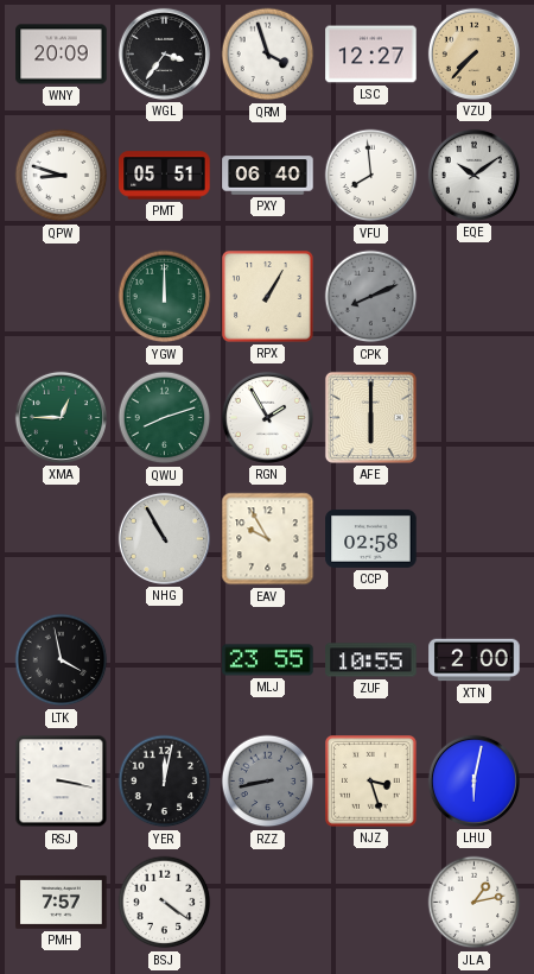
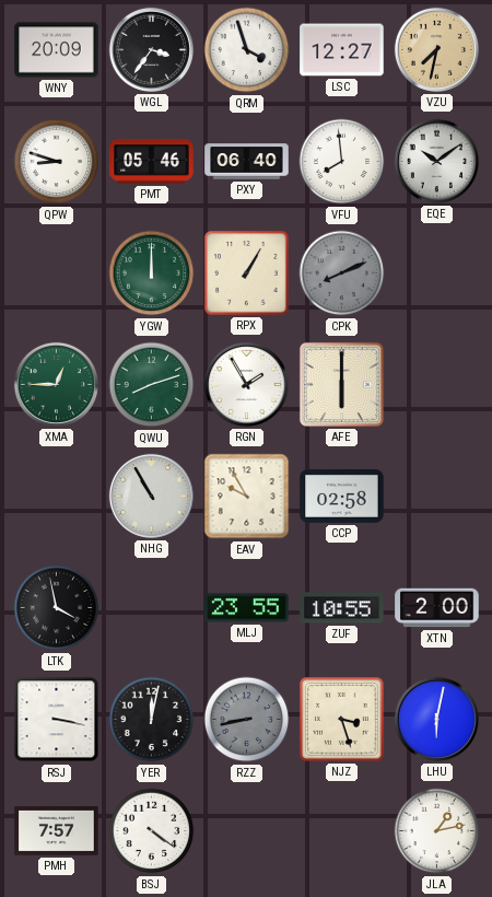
VZU: 7:37 -> 7:32 (436, 49)
PMT: 05:51 -> 05:46 (152, 162)
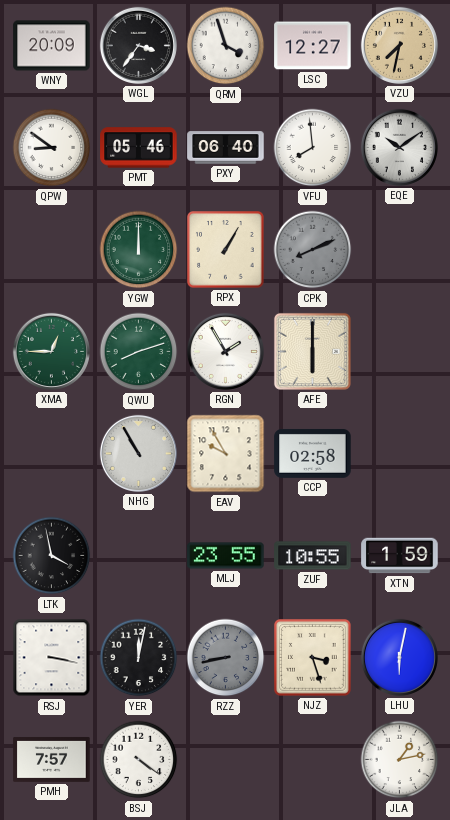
QPW: 8:48 -> 8:51 (52, 148)
XTN: 2:00 -> 1:59 (400, 556)
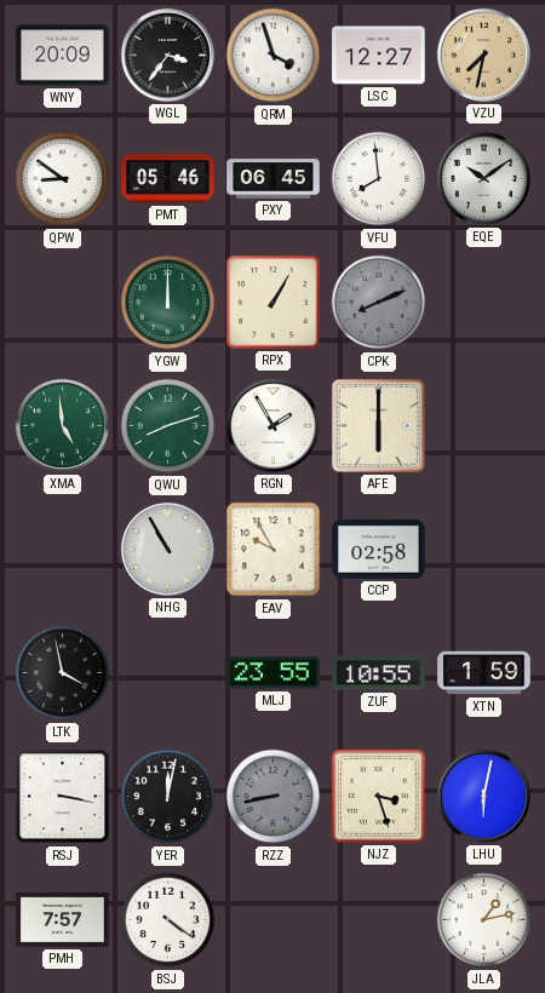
PXY: 06:40 -> 06:45 (274, 179)
XMA: 12:45 -> 4:59 (62, 425)
